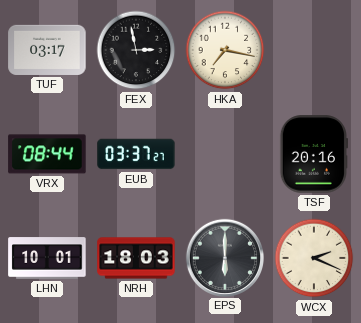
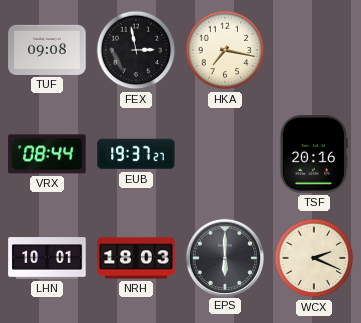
TUF: 03:17 -> 09:08 (47, 50)
EUB: 03:37 -> 19:37 (136, 154)
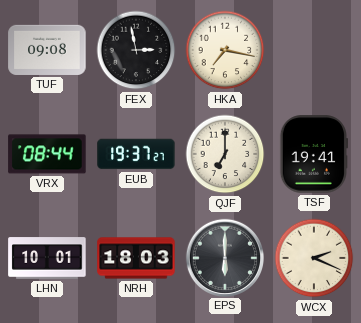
QJF: none -> 7:00 (225, 154)
TSF: 20:16 -> 19:41 (313, 154)
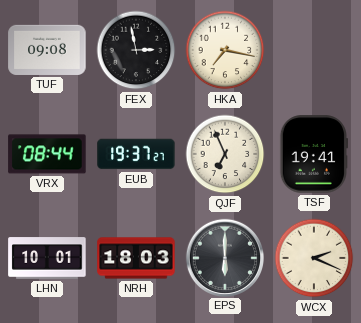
QJF: 7:00 -> 6:56 (225, 154)
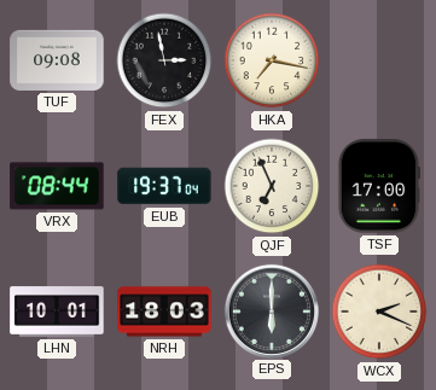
EUB: 19:37:27 -> 19:37:04 (164, 186)
TSF: 19:41 -> 17:00 (378, 186)
